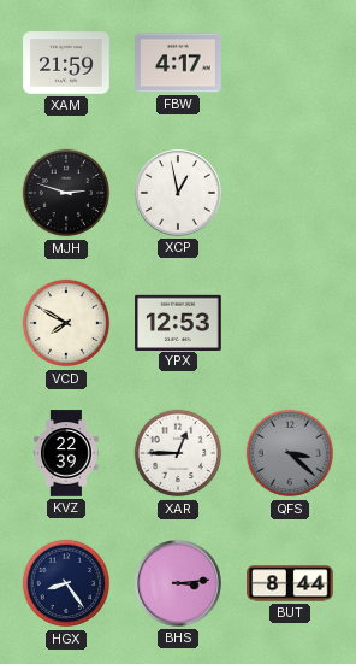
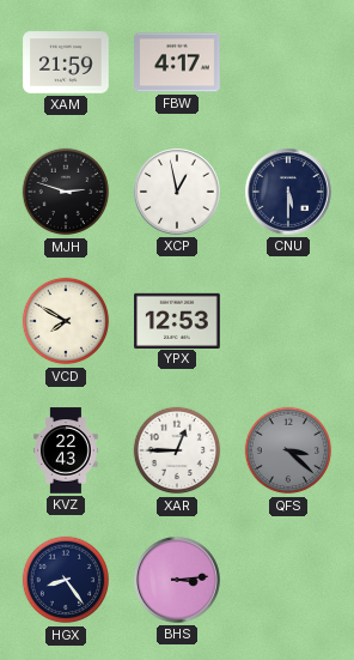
CNU: none -> 5:30 (289, 193)
KVZ: 22:39 -> 22:43 (66, 450)
BUT: 8:44 -> none (290, 583)
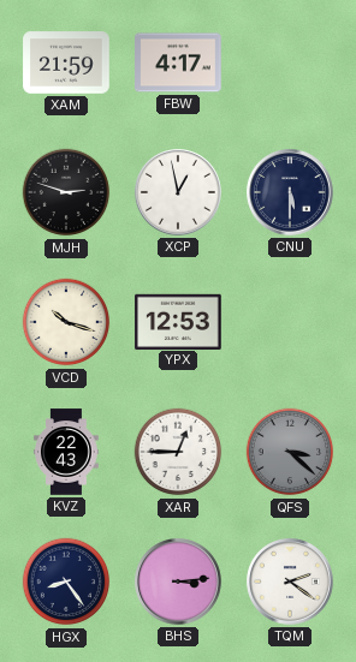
VCD: 7:50 -> 10:18 (66, 322)
TQM: none -> 2:21 (291, 583)
